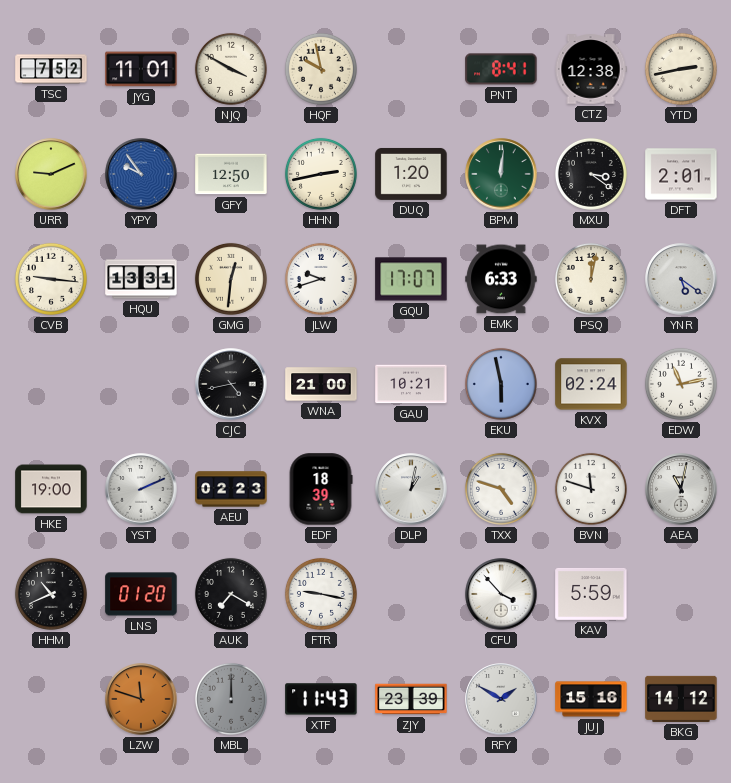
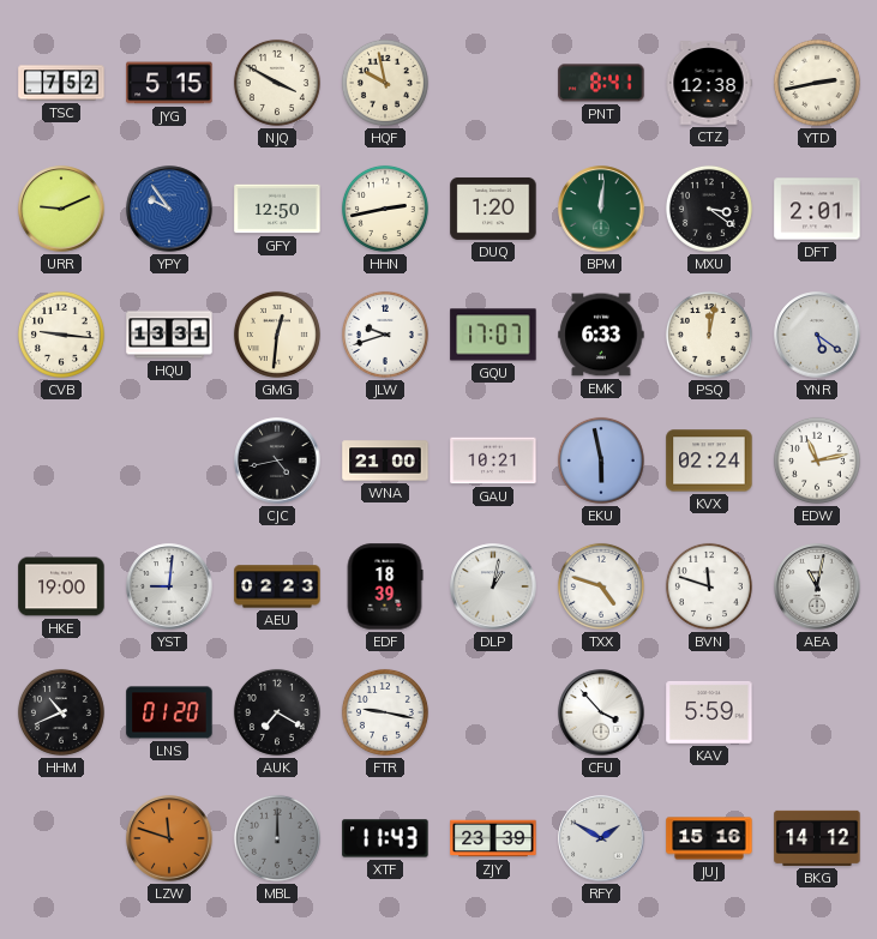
JYG: 11:01 -> 5:15 (169, 83)
YST: 2:11 -> 9:01 (169, 586)
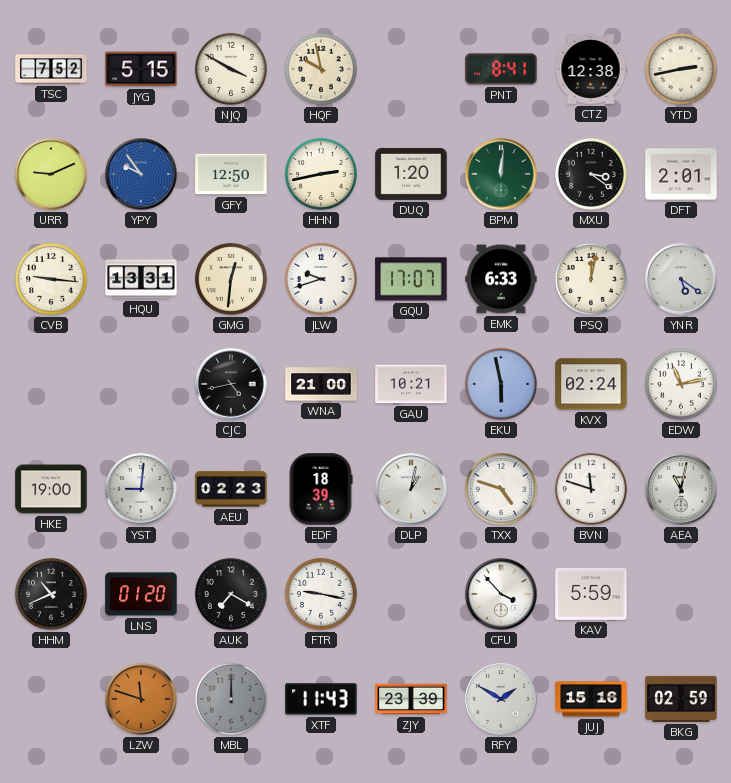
BKG: 14:12 -> 02:59 (681, 699)
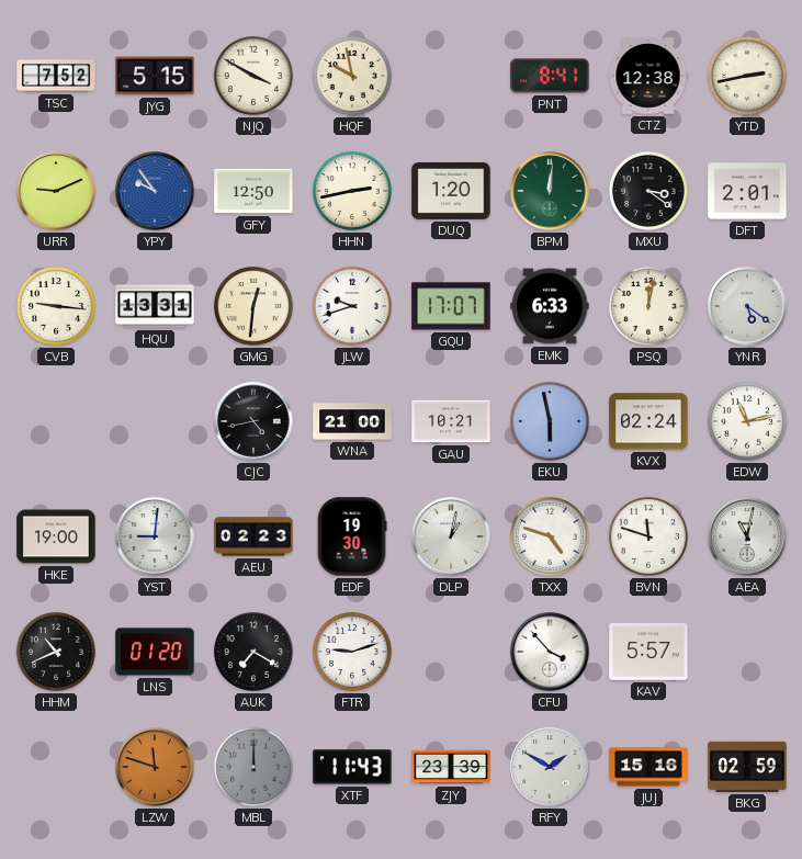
EDF: 18:39 -> 19:30 (352, 536)
FTR: 9:17 -> 9:12 (352, 652)
KAV: 5:59 -> 5:57 (648, 652)
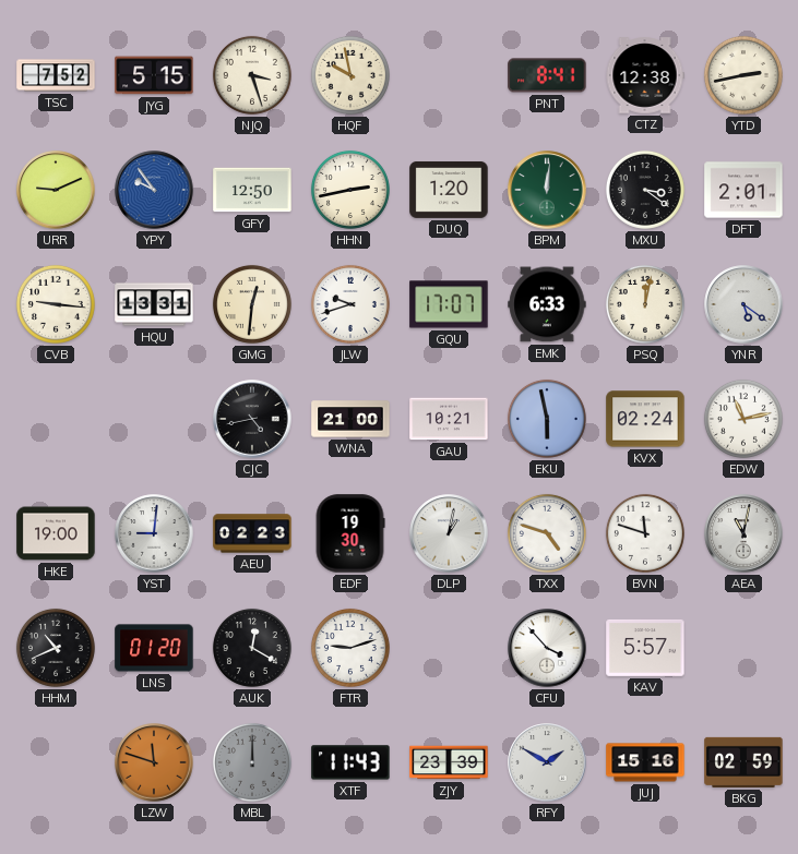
NJQ: 3:50 -> 3:27 (252, 75)
AUK: 7:20 -> 12:20 (252, 648)
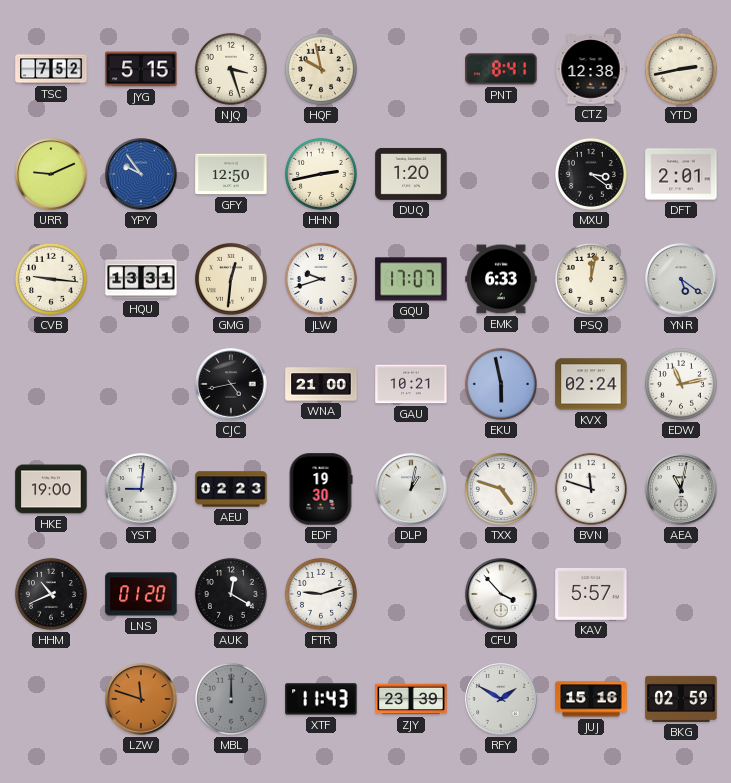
BPM: 12:01 -> none (547, 190)
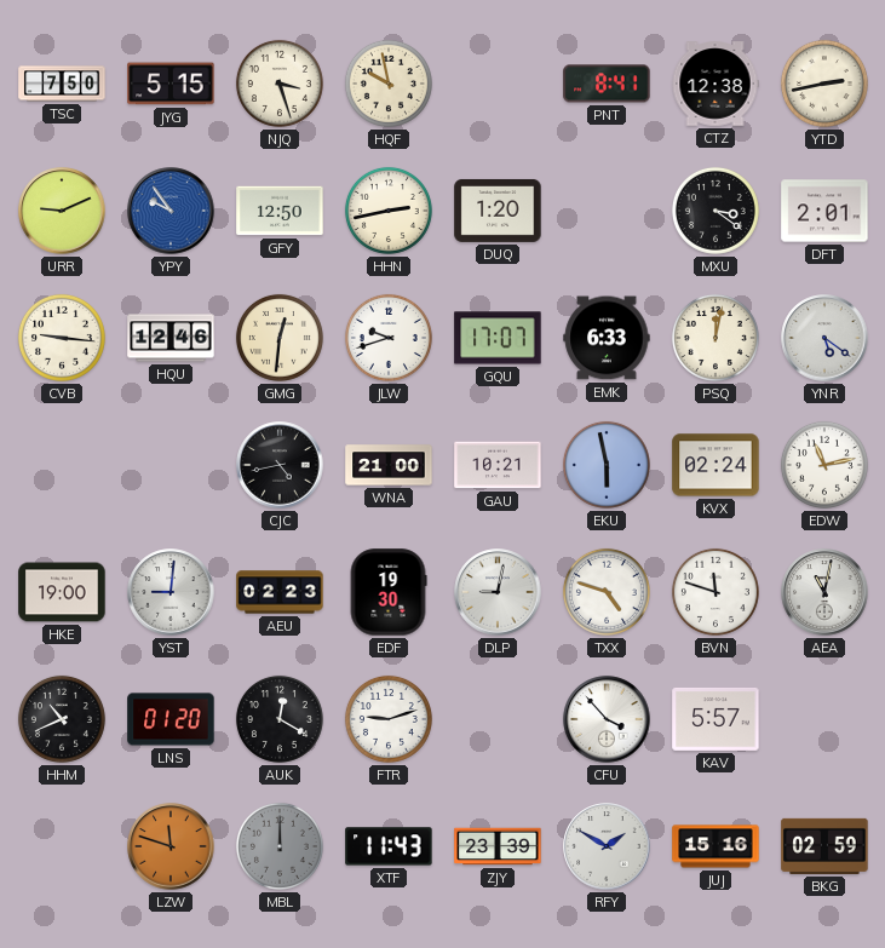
TSC: 7:52 -> 7:50 (62, 84)
HQU: 13:31 -> 12:46 (171, 338)
DLP: 1:02 -> 9:02 (498, 592)
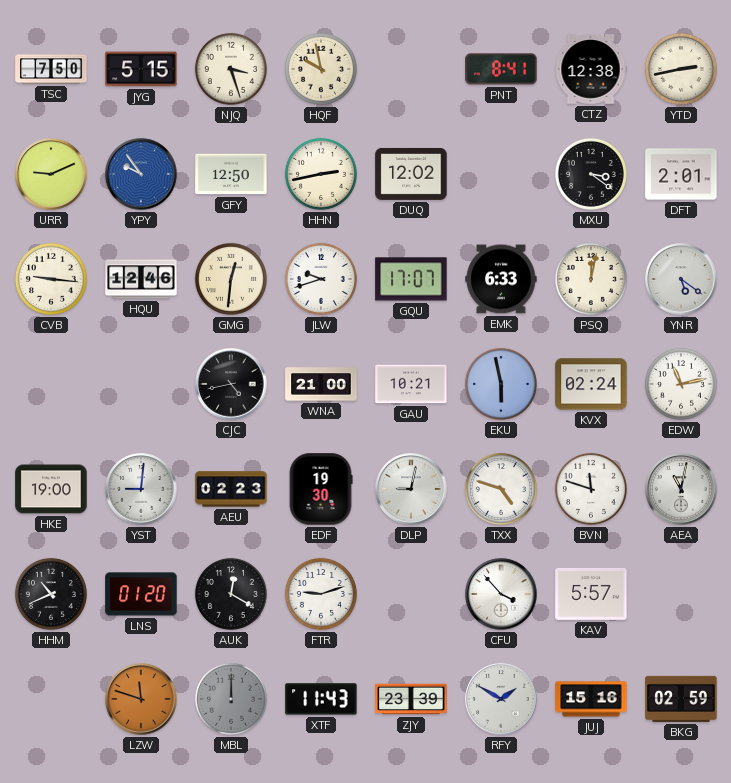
DUQ: 1:20 -> 12:02 (411, 174)
